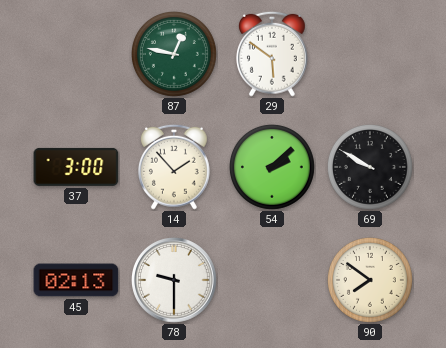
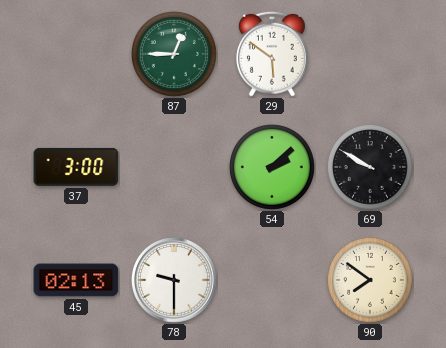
87: 12:47 -> 12:45 (174, 54)
14: 1:53 -> none (174, 167)
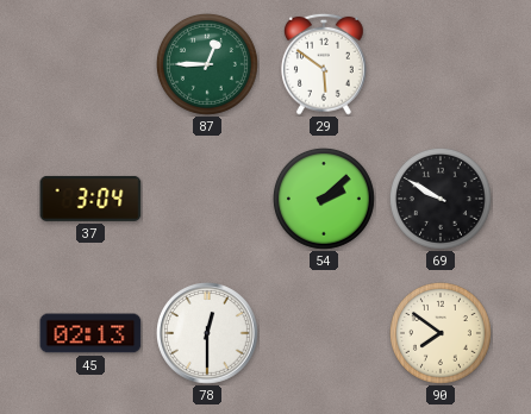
37: 3:00 -> 3:04 (90, 199)
78: 9:30 -> 12:30 (207, 333)
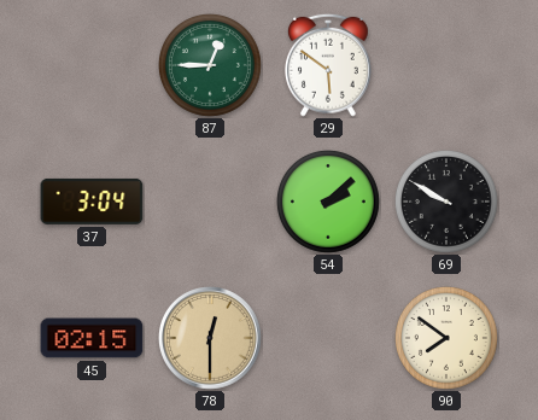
45: 02:13 -> 02:15 (92, 338)
78 dial: white -> champagne (210, 338)
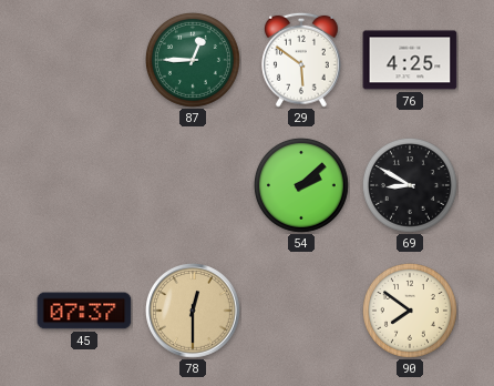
76: none -> 4:25 (410, 60)
37: 3:04 -> none (92, 202)
69: 9:50 -> 8:50 (410, 185)
45: 02:15 -> 07:37 (84, 311)
